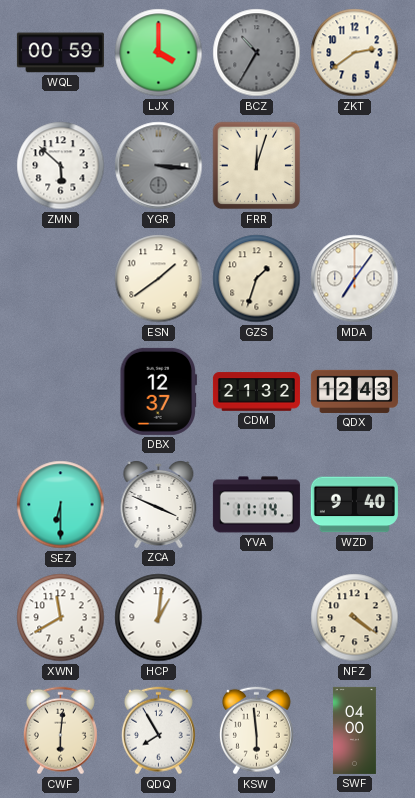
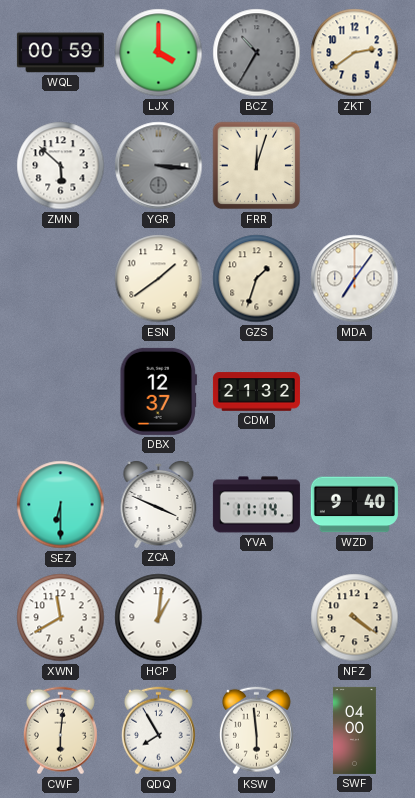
QDX: 12:43 -> none (354, 391)
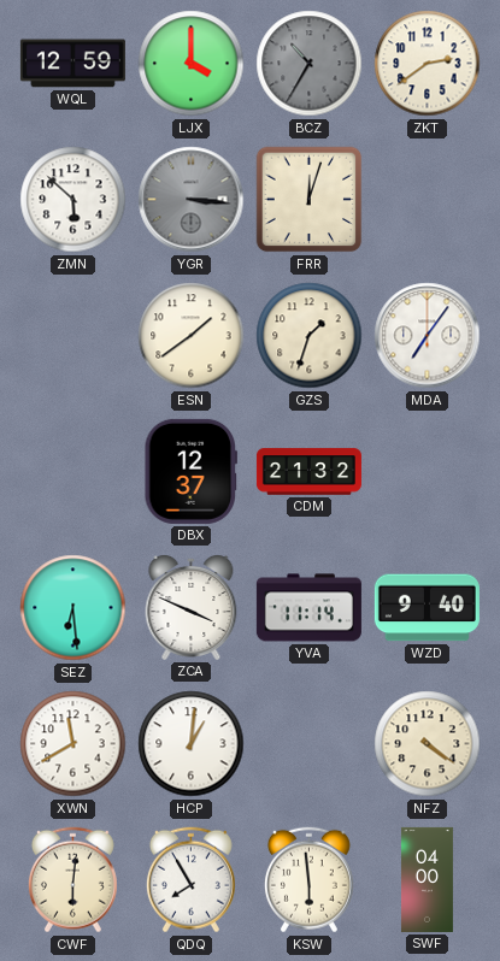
WQL: 00:59 -> 12:59 (72, 64)
SEZ: 6:30 -> 6:29 (73, 608)
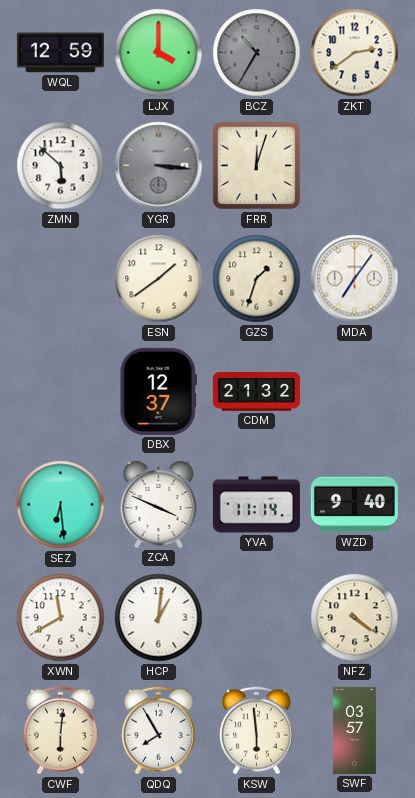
SWF: 04:00 -> 03:57 (354, 730)
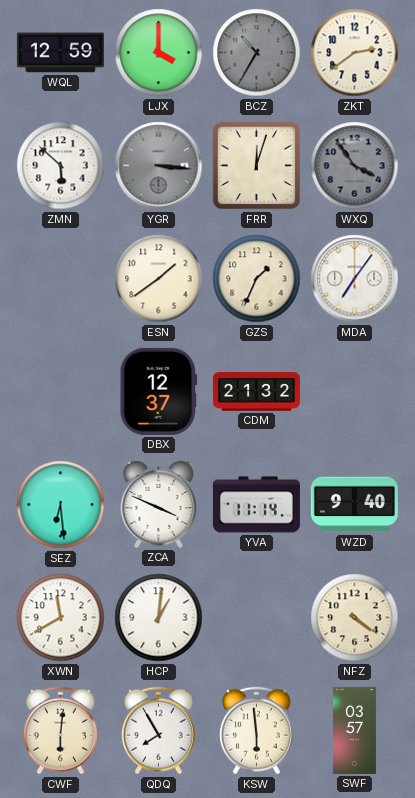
WXQ: none -> 3:54 (355, 166)
GZS: 1:33 -> 1:34 (257, 279)
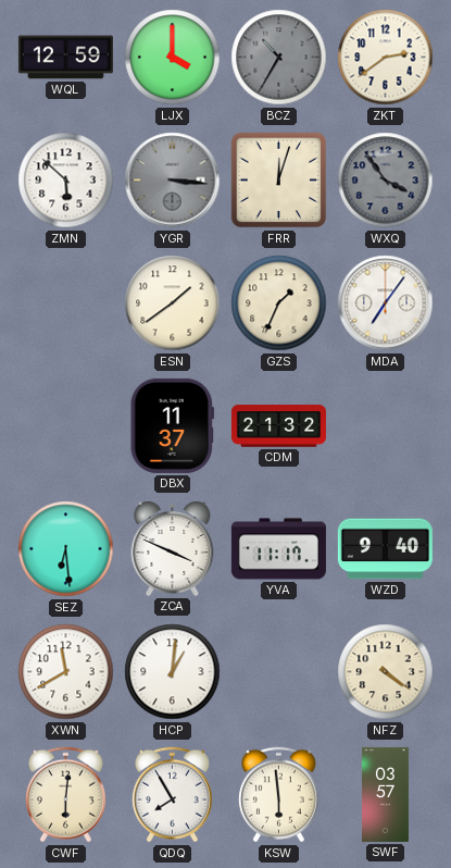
DBX: 12:37 -> 11:37 (173, 425)
YVA: 11:14 -> 11:17 (278, 549)
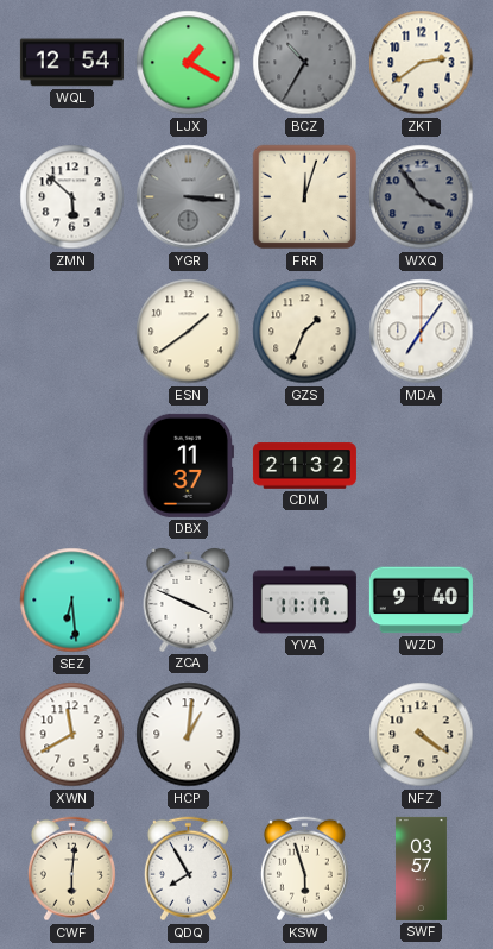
WQL: 12:59 -> 12:54 (71, 63)
LJX: 4:00 -> 1:20 (189, 63)
KSW: 5:59 -> 5:57 (304, 869)
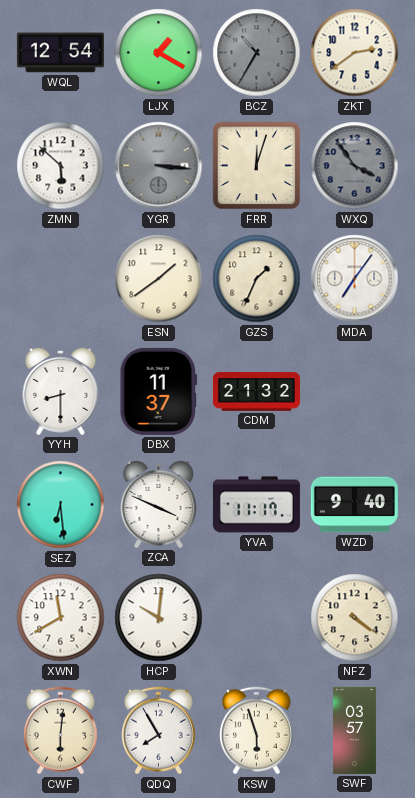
YYH: none -> 8:30 (61, 391)
HCP: 1:01 -> 10:01 (159, 618)
